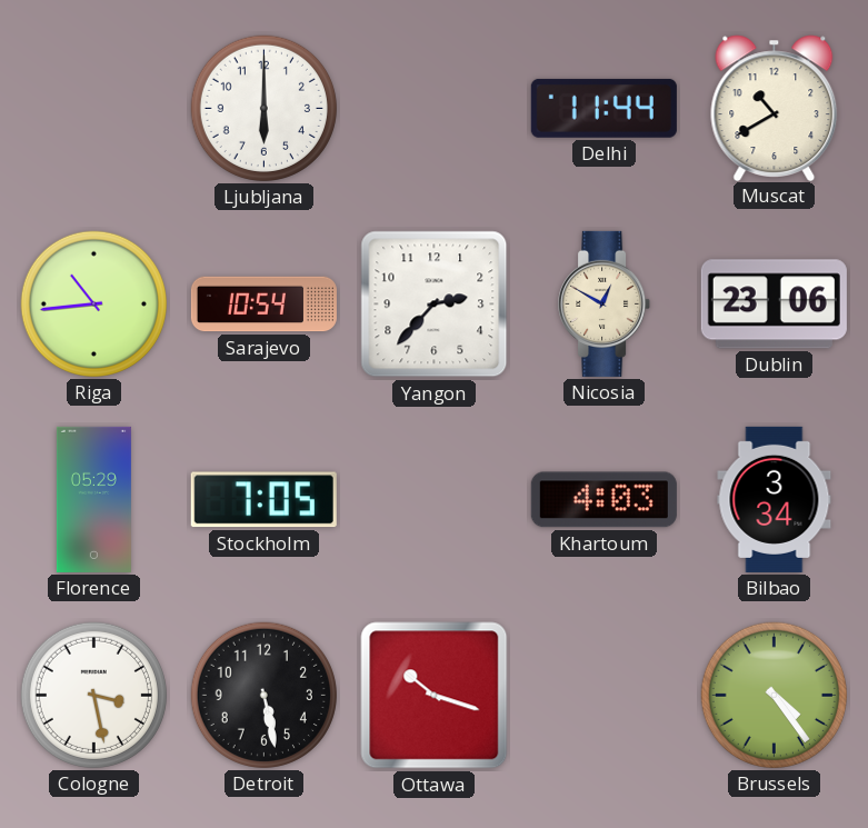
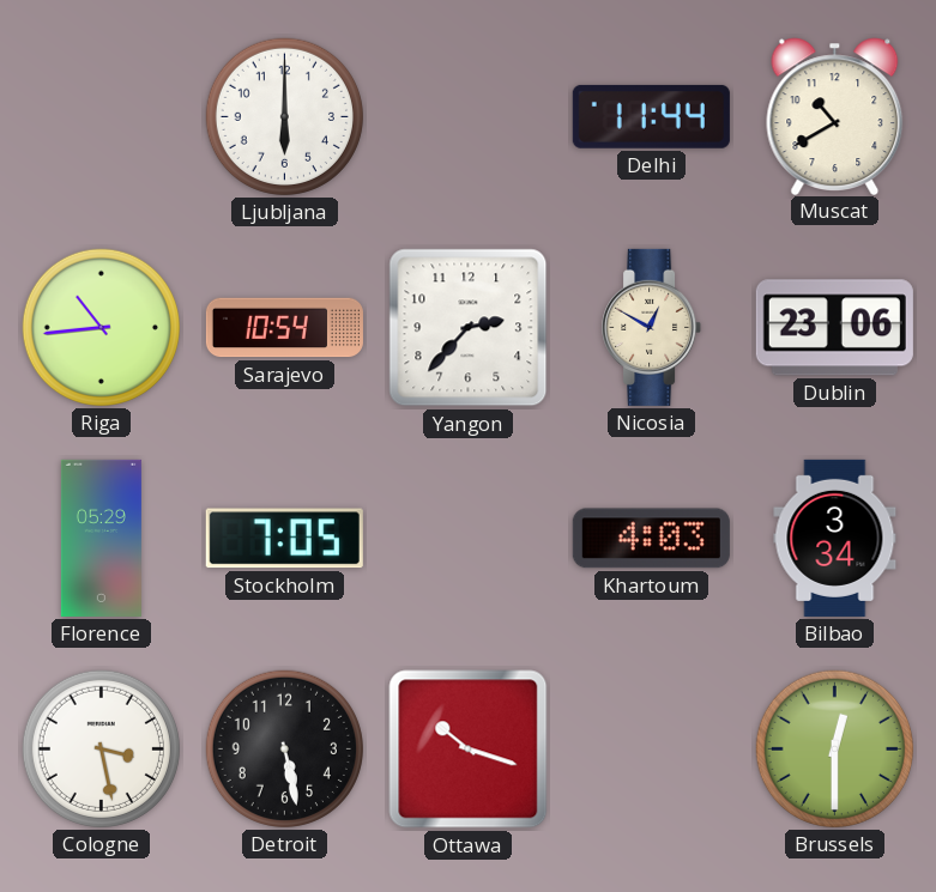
Brussels: 4:24 -> 12:30 (834, 748)
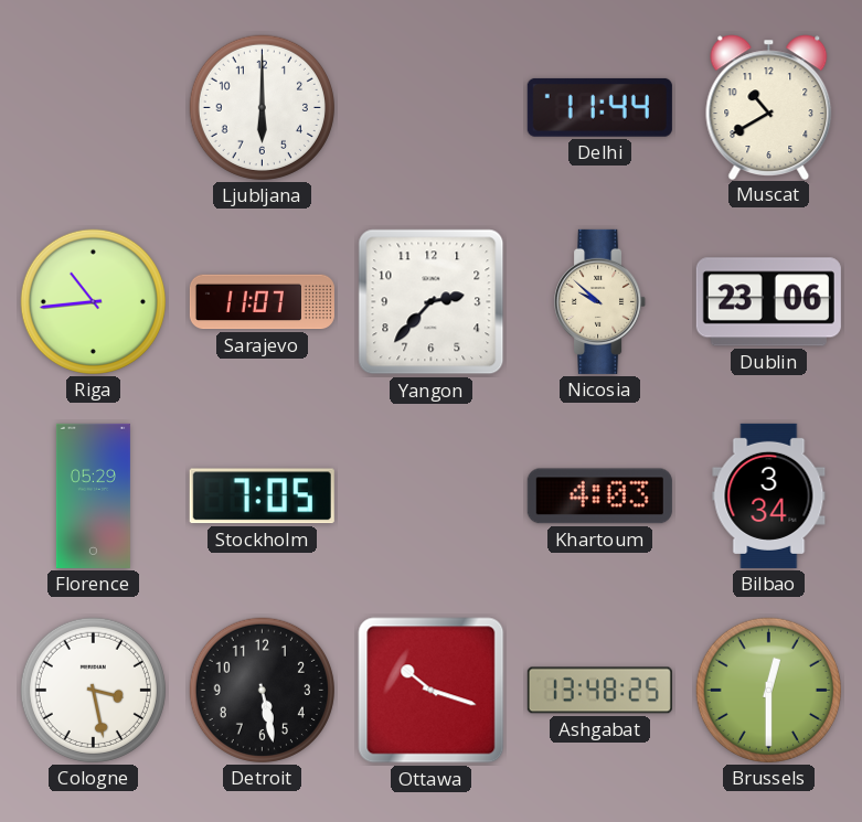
Sarajevo: 10:54 -> 11:07 (262, 302)
Nicosia: 12:50 -> 9:52 (600, 301)
Ashgabat: none -> 13:48 (599, 691)
